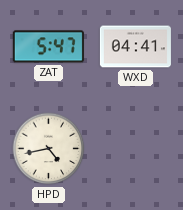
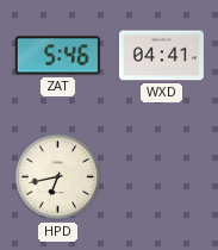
ZAT: 5:47 -> 5:46 (57, 56)
HPD: 4:43 -> 6:43 (58, 177)
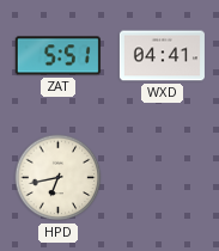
ZAT: 5:46 -> 5:51 (57, 56)
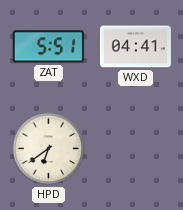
HPD: 6:43 -> 6:39 (49, 149)
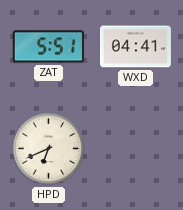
HPD: 6:39 -> 6:41 (49, 149)
